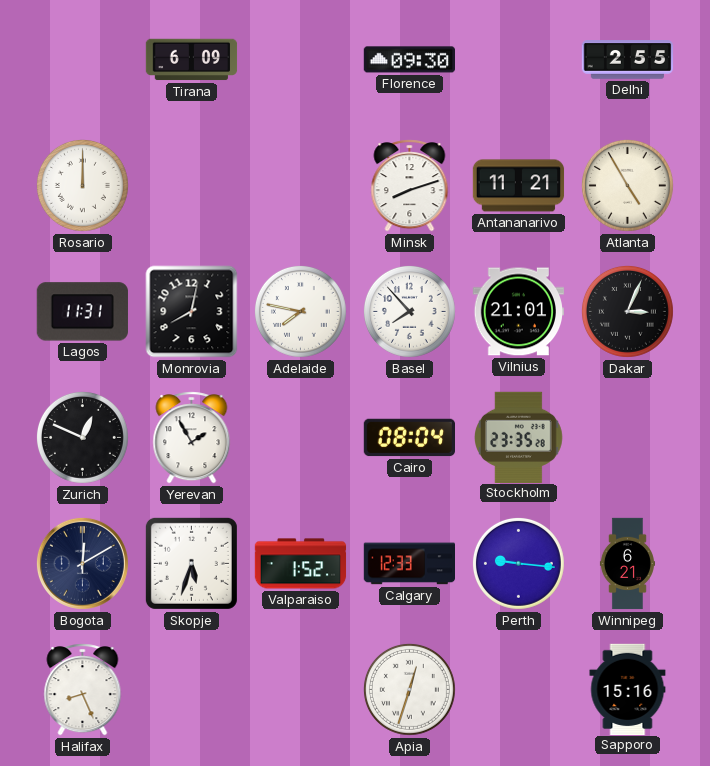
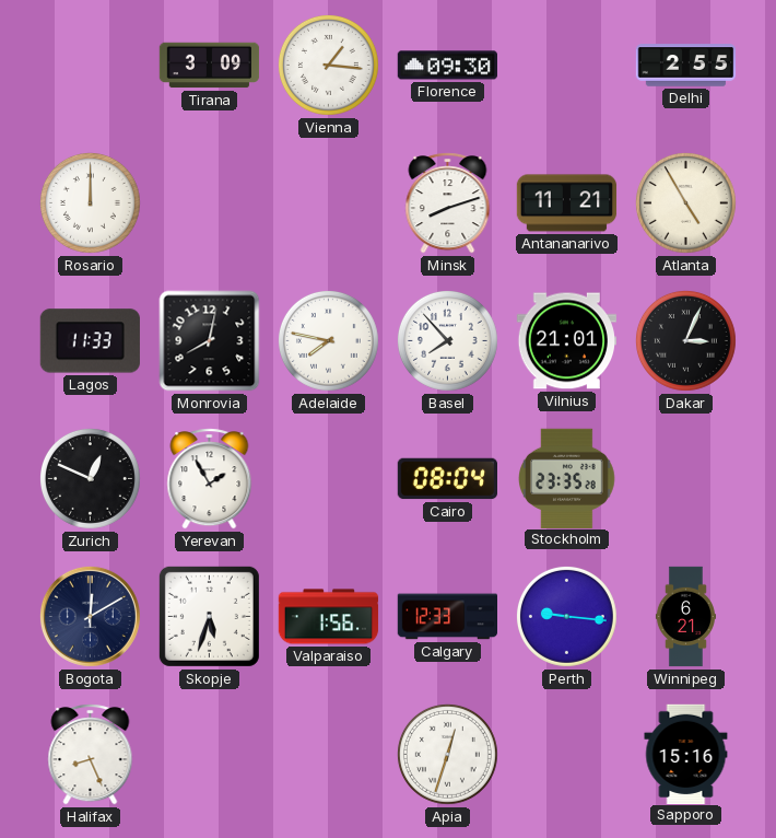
Tirana: 6:09 -> 3:09 (210, 66)
Vienna: none -> 1:16 (328, 65)
Lagos: 11:31 -> 11:33 (90, 341)
Valparaiso: 1:52 -> 1:56 (329, 617)
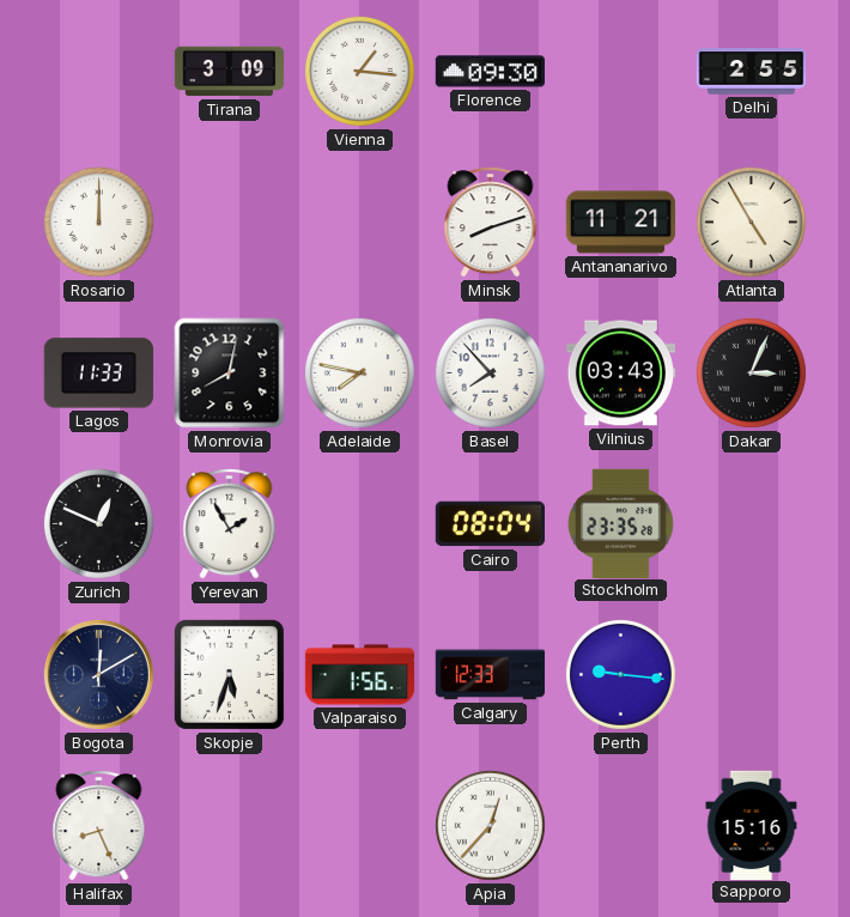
Vilnius: 21:01 -> 03:43 (620, 374)
Winnipeg: 6:21 -> none (685, 617)
Apia: 12:33 -> 12:37 (490, 825)
